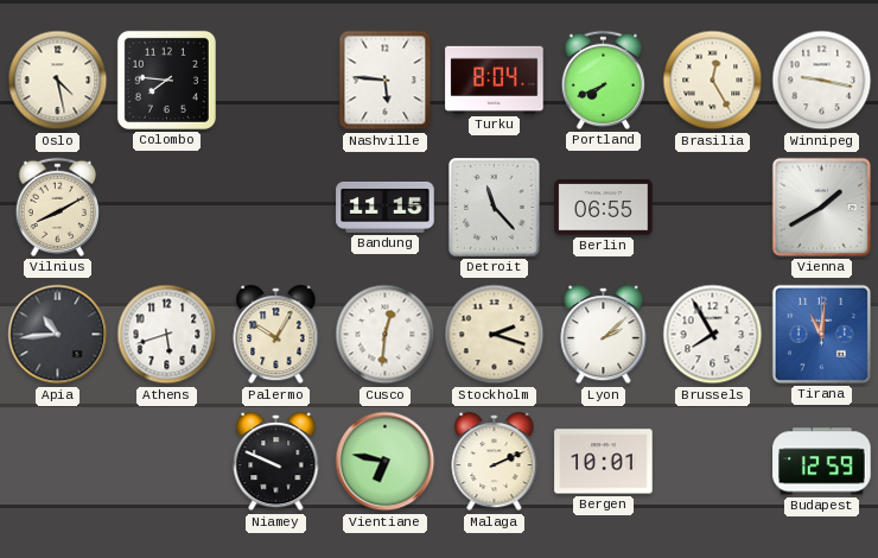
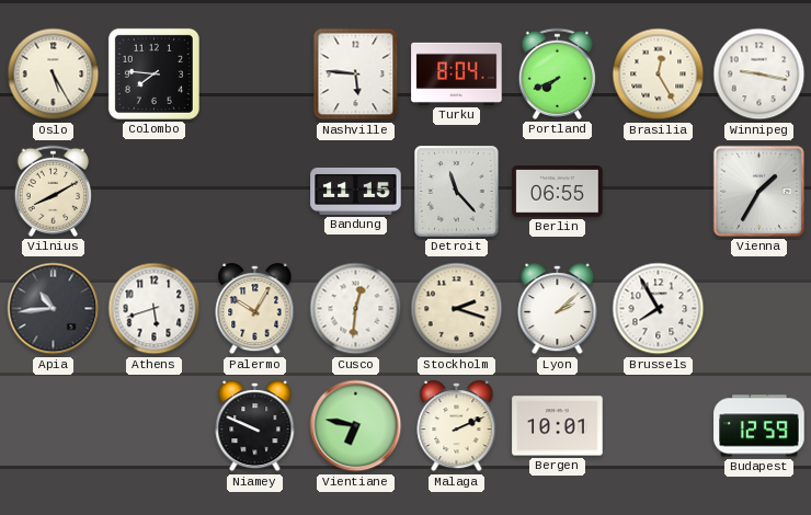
Oslo: 4:28 -> 5:25 (54, 75)
Vienna: 1:40 -> 1:35 (758, 191)
Tirana: 11:01 -> none (821, 334)
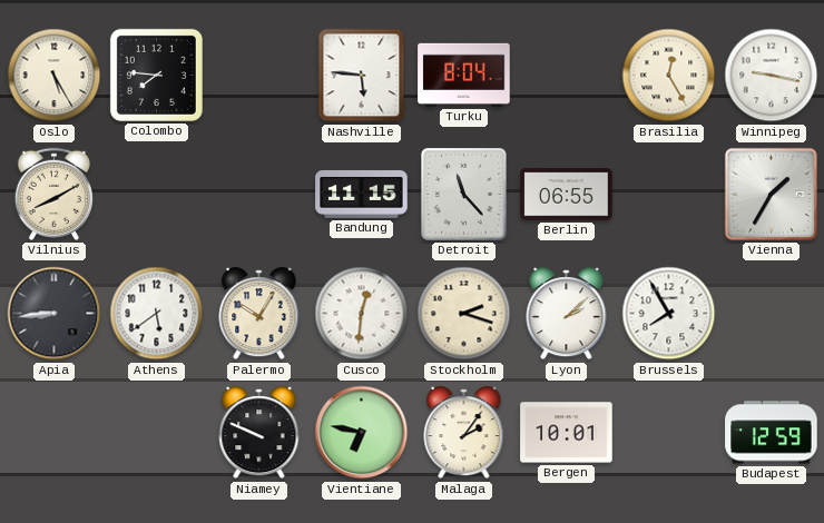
Portland: 7:41 -> none (557, 73)
Apia: 10:44 -> 8:44 (55, 314)
Athens: 5:42 -> 5:39 (157, 314)
Malaga: 2:11 -> 2:06 (464, 433)
